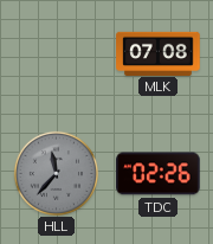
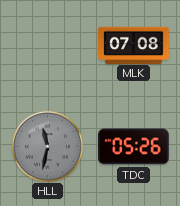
HLL: 11:37 -> 11:32 (47, 146)
TDC: 02:26 -> 05:26 (134, 147)
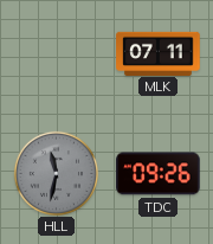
MLK: 07:08 -> 07:11 (159, 53)
TDC: 05:26 -> 09:26 (159, 174)
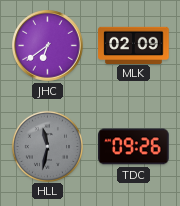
JHC: none -> 6:39 (48, 46)
MLK: 07:11 -> 02:09 (134, 45)
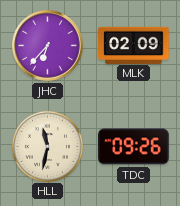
JHC: 6:39 -> 6:37 (48, 46)
HLL dial: grey -> cream (47, 146)
